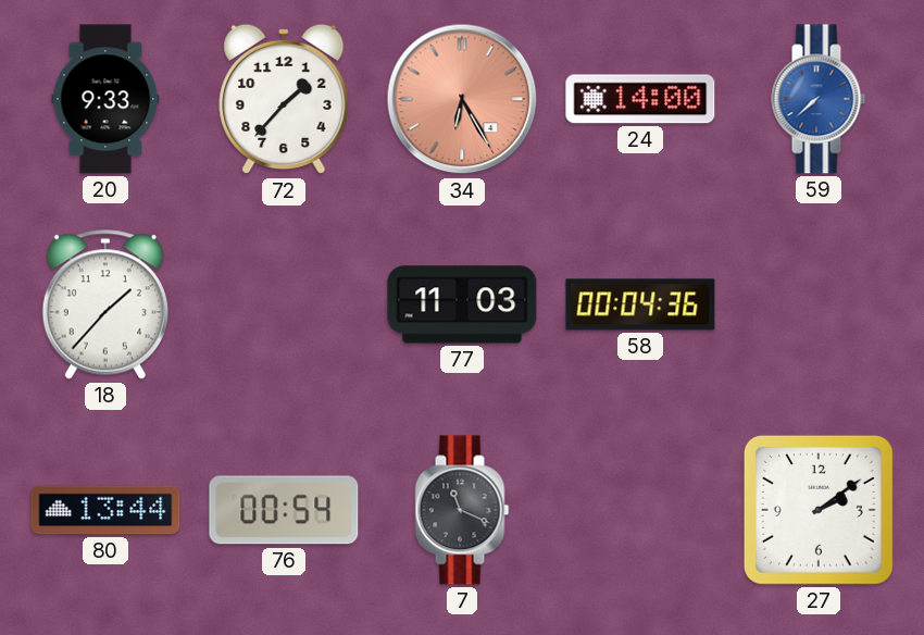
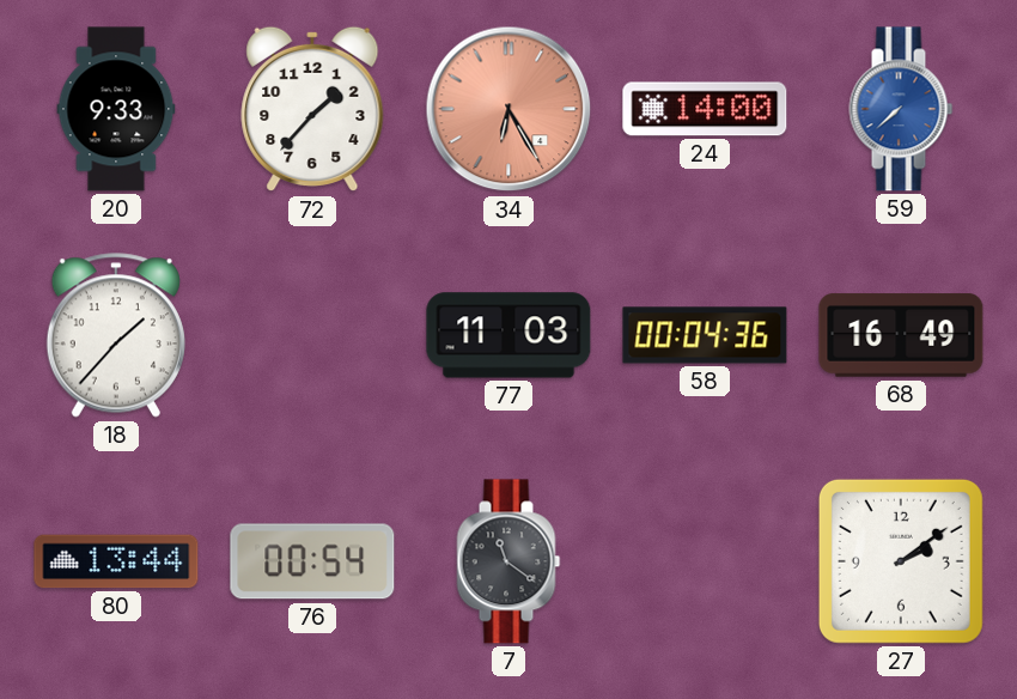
68: none -> 16:49 (901, 335)
7: 11:19 -> 11:21 (508, 561)
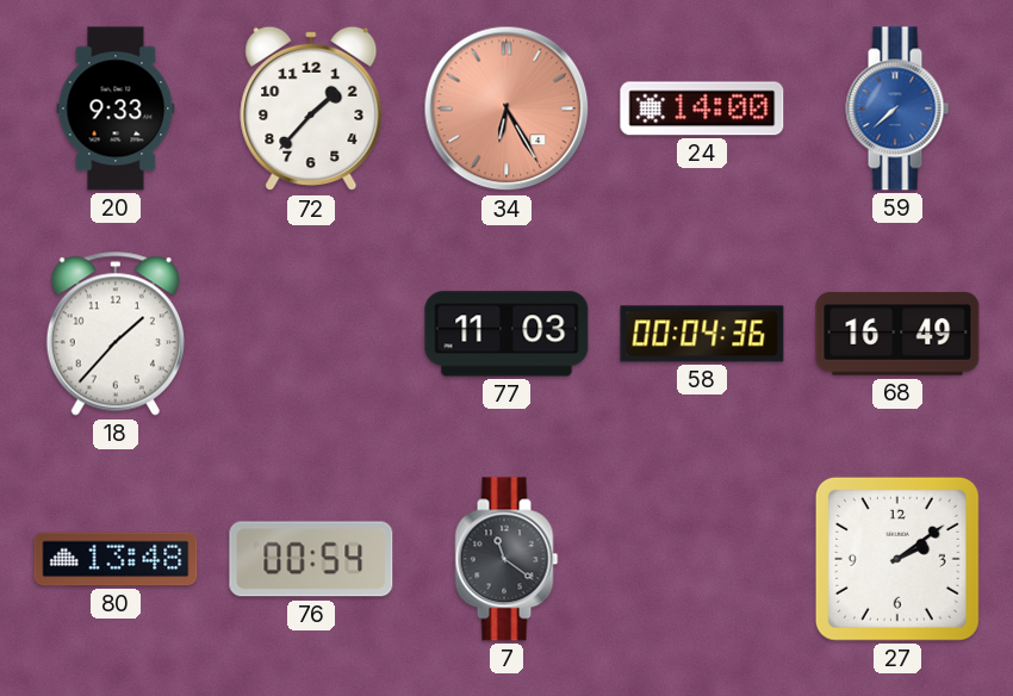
80: 13:44 -> 13:48 (116, 559)
